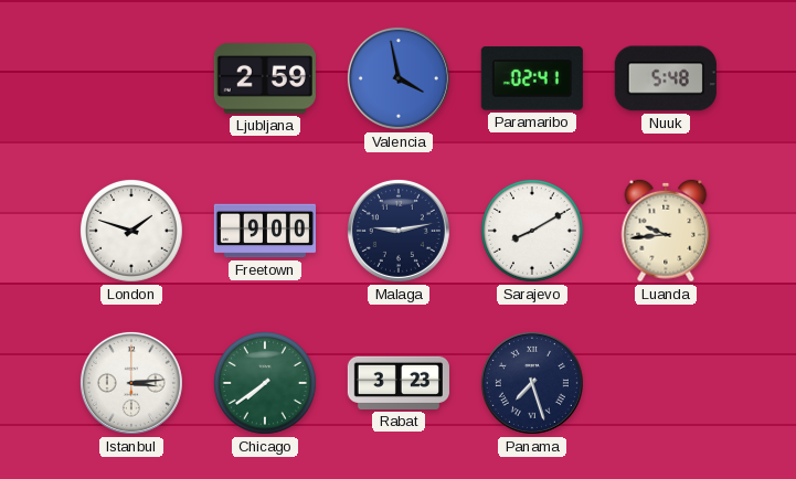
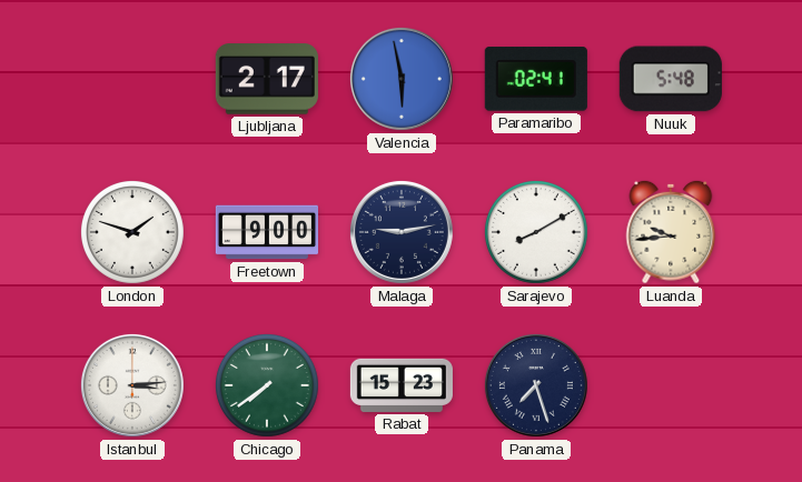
Ljubljana: 2:59 -> 2:17 (267, 79)
Valencia: 3:58 -> 5:58 (402, 79)
Rabat: 3:23 -> 15:23 (402, 385)
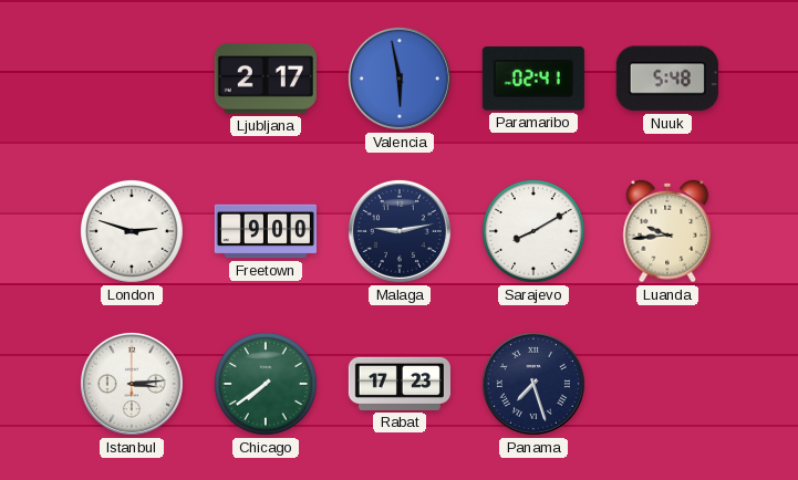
London: 1:48 -> 2:48 (132, 231)
Rabat: 15:23 -> 17:23 (400, 384)
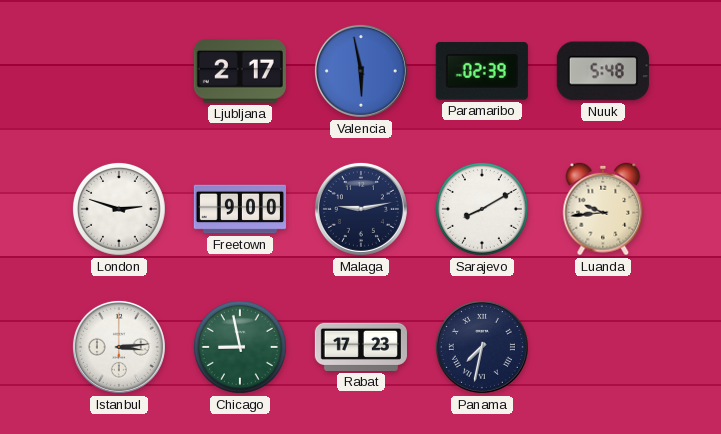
Paramaribo: 02:41 -> 02:39 (482, 71)
Chicago: 7:39 -> 8:58 (240, 347)
Panama: 7:27 -> 7:32 (482, 347)
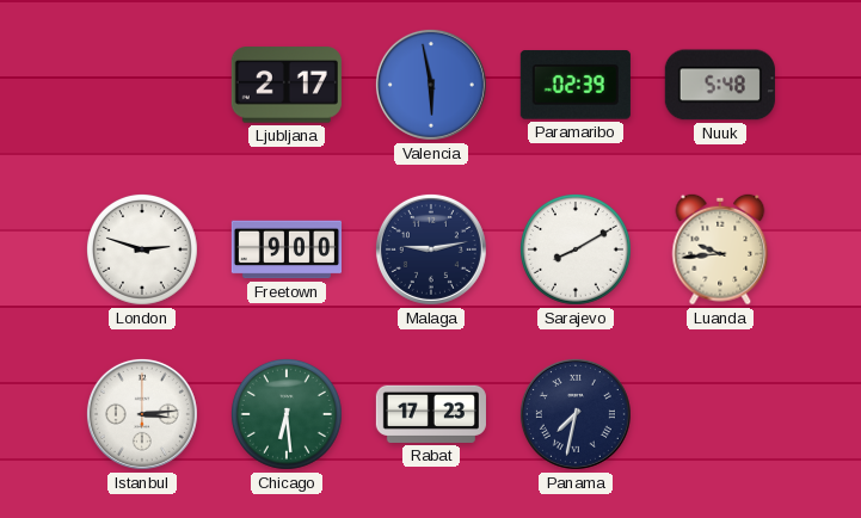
Chicago: 8:58 -> 6:29 (287, 414)
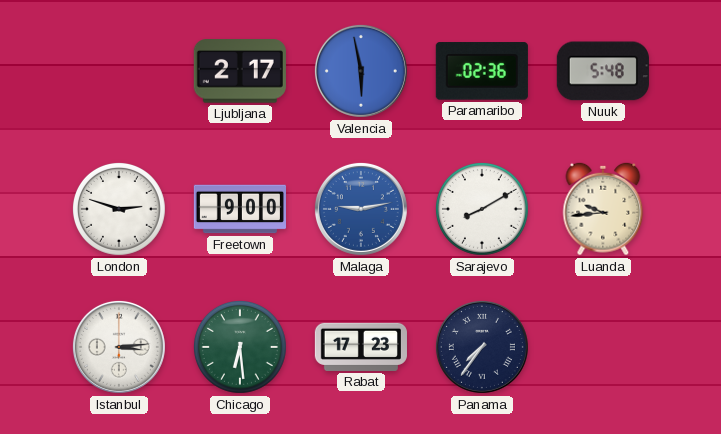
Paramaribo: 02:39 -> 02:36 (482, 71)
Malaga dial: navy -> blue (361, 209)
Panama: 7:32 -> 7:36 (482, 347)
